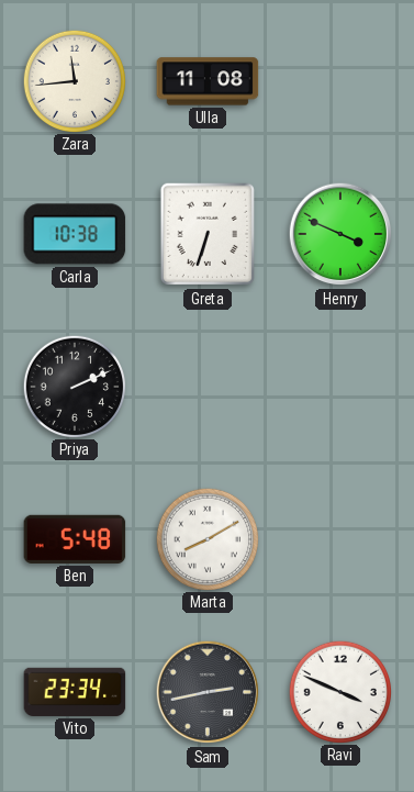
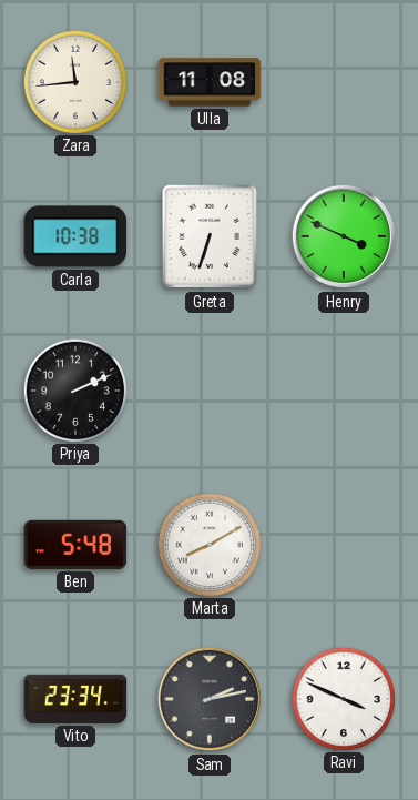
Sam: 2:43 -> 2:13 (210, 699)
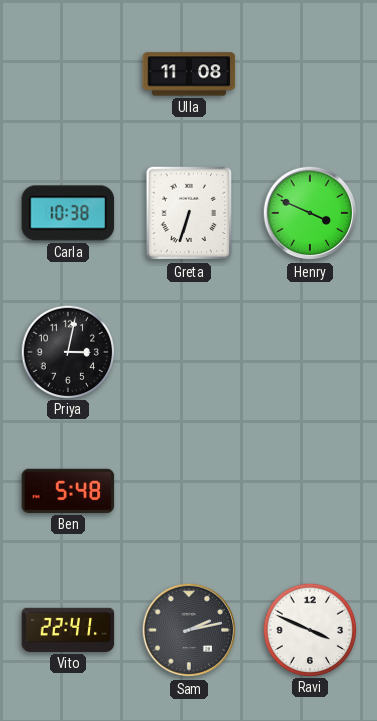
Zara: 11:44 -> none (74, 81)
Priya: 2:11 -> 3:02 (67, 351)
Marta: 8:10 -> none (208, 544)
Vito: 23:34 -> 22:41 (68, 630)
